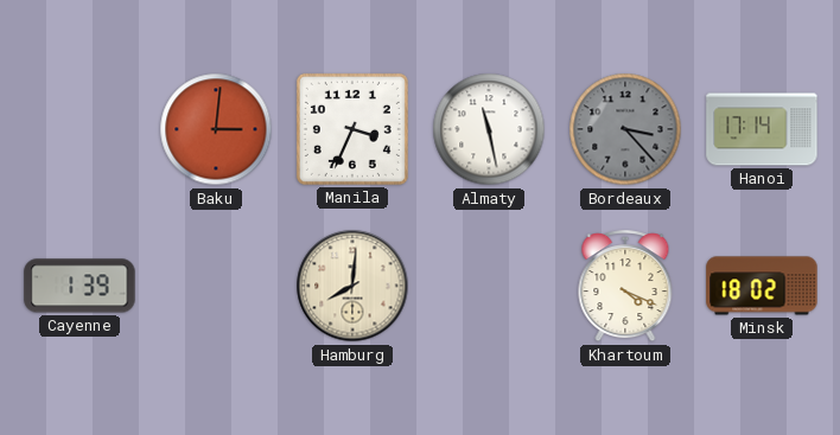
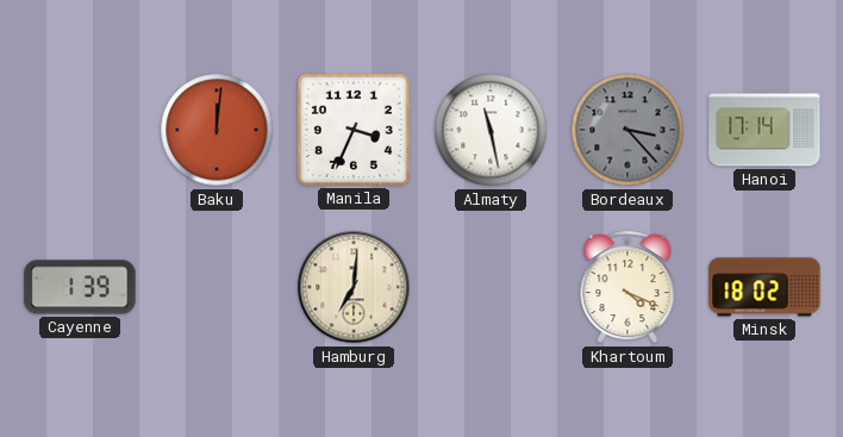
Baku: 3:01 -> 12:01 (217, 130)
Hamburg: 8:01 -> 7:01 (354, 287)
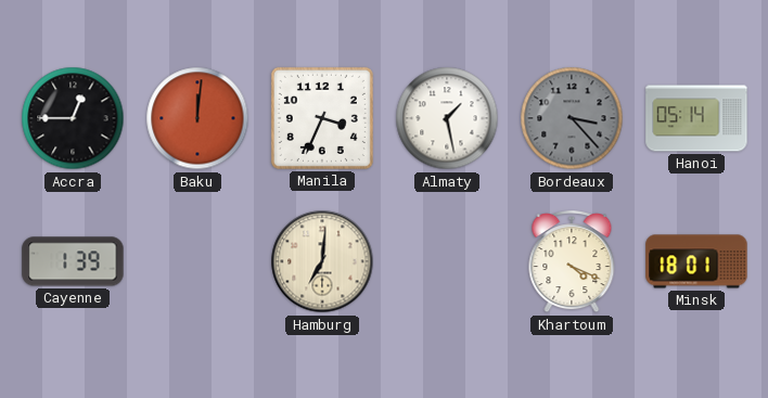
Accra: none -> 12:45 (73, 118)
Almaty: 11:28 -> 1:28 (447, 118)
Hanoi: 17:14 -> 05:14 (696, 118)
Minsk: 18:02 -> 18:01 (696, 261)
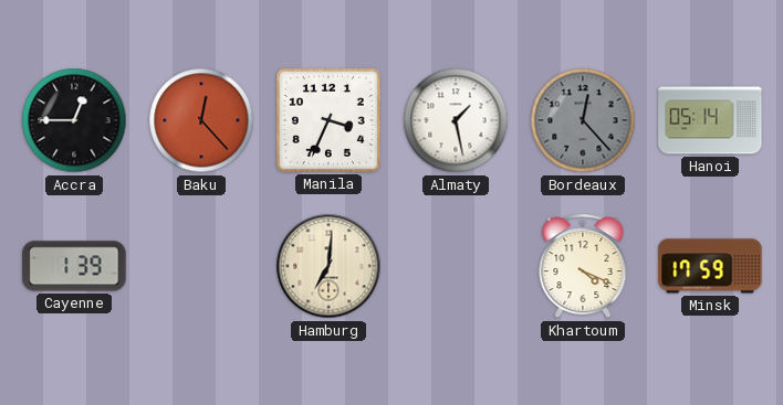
Baku: 12:01 -> 12:23 (201, 120)
Bordeaux: 3:23 -> 12:23 (583, 120)
Minsk: 18:01 -> 17:59 (710, 266)
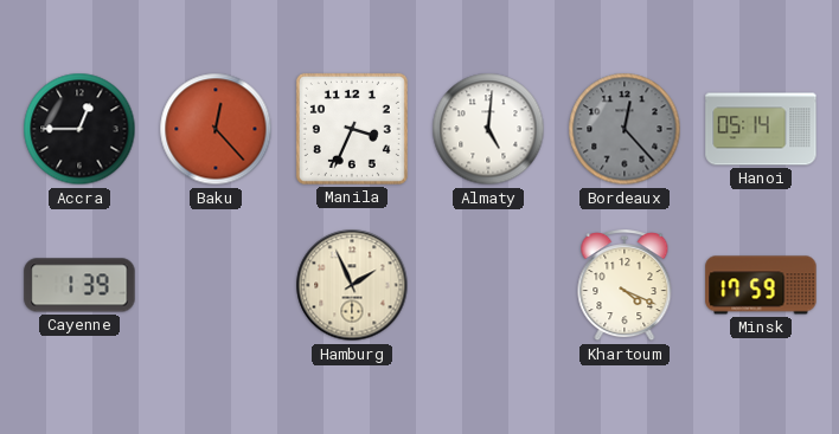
Almaty: 1:28 -> 5:01 (488, 129)
Hamburg: 7:01 -> 1:56 (352, 285)
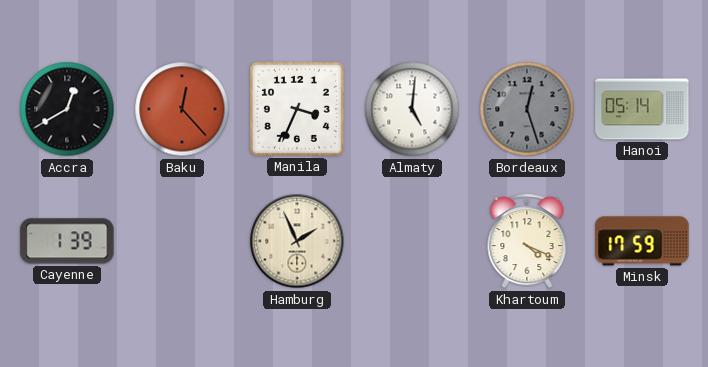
Accra: 12:45 -> 12:40 (67, 109)
Bordeaux: 12:23 -> 12:27 (527, 109)
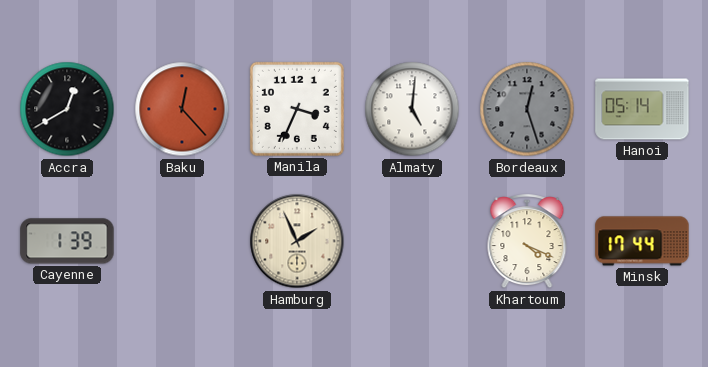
Minsk: 17:59 -> 17:44 (642, 241)
